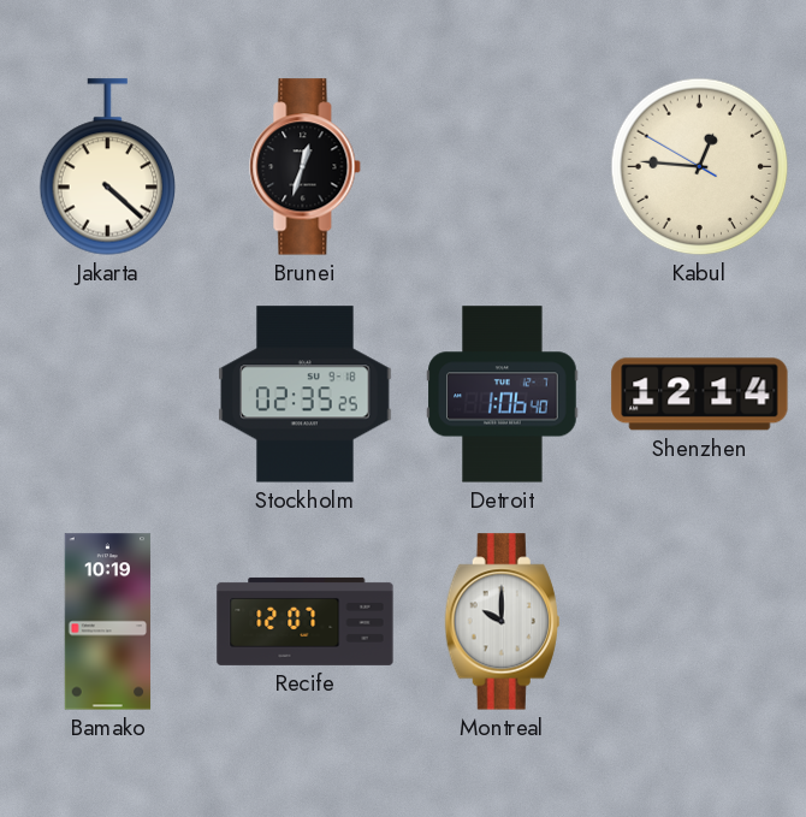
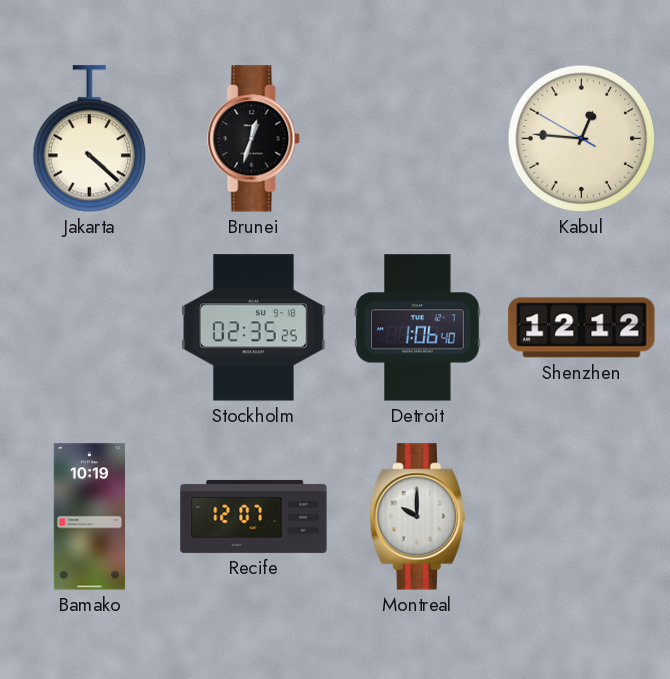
Shenzhen: 12:14 -> 12:12 (582, 328)
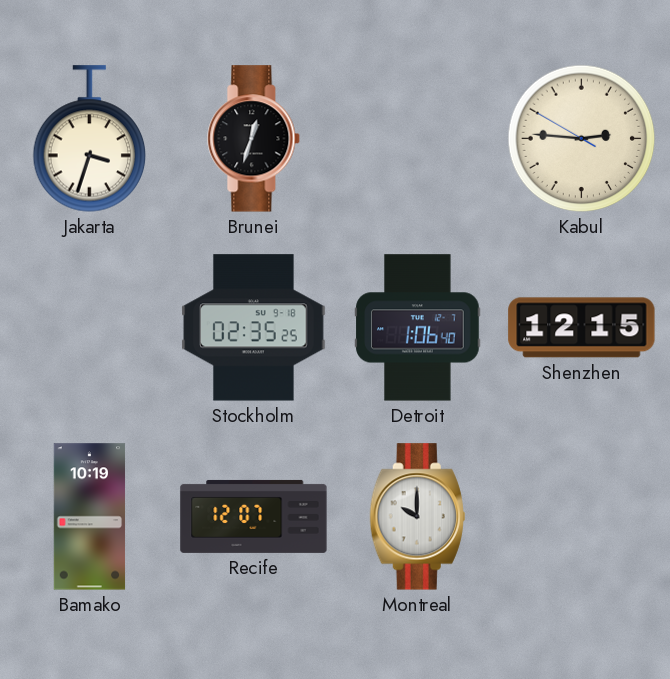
Jakarta: 4:22 -> 3:33 (90, 139)
Kabul: 12:45 -> 2:45 (582, 139)
Shenzhen: 12:12 -> 12:15 (582, 328)
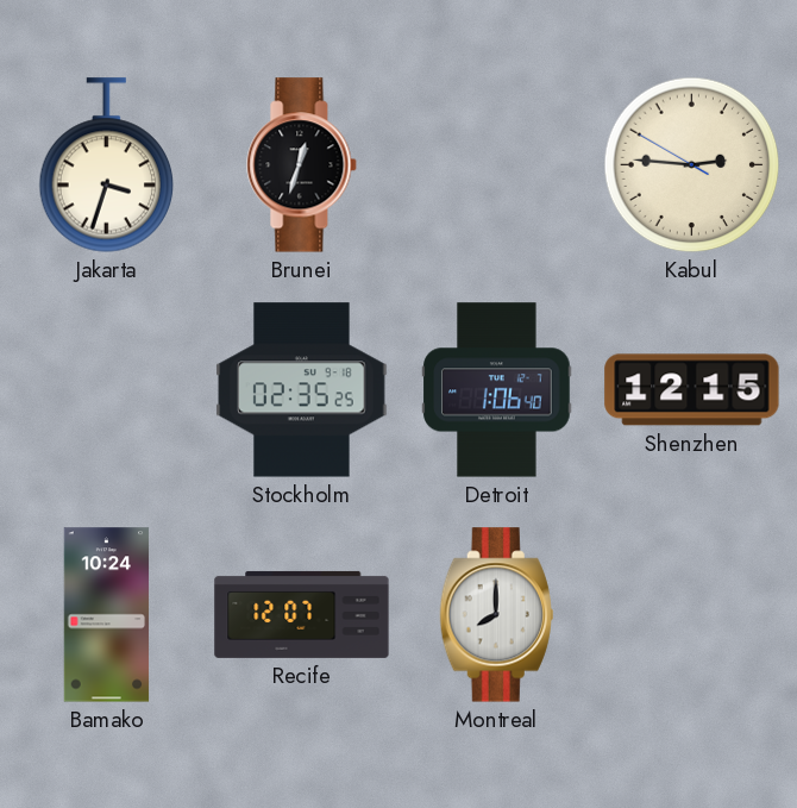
Bamako: 10:19 -> 10:24 (107, 615)
Montreal: 10:00 -> 8:00 (496, 615)
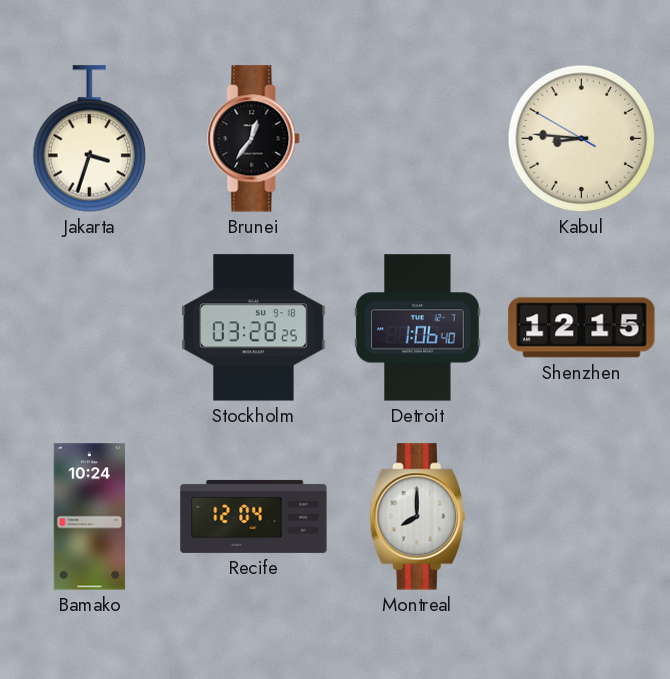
Brunei: 12:33 -> 12:36 (254, 139)
Kabul: 2:45 -> 8:45 (582, 139)
Stockholm: 02:35 -> 03:28 (254, 328)
Recife: 12:07 -> 12:04 (254, 516)
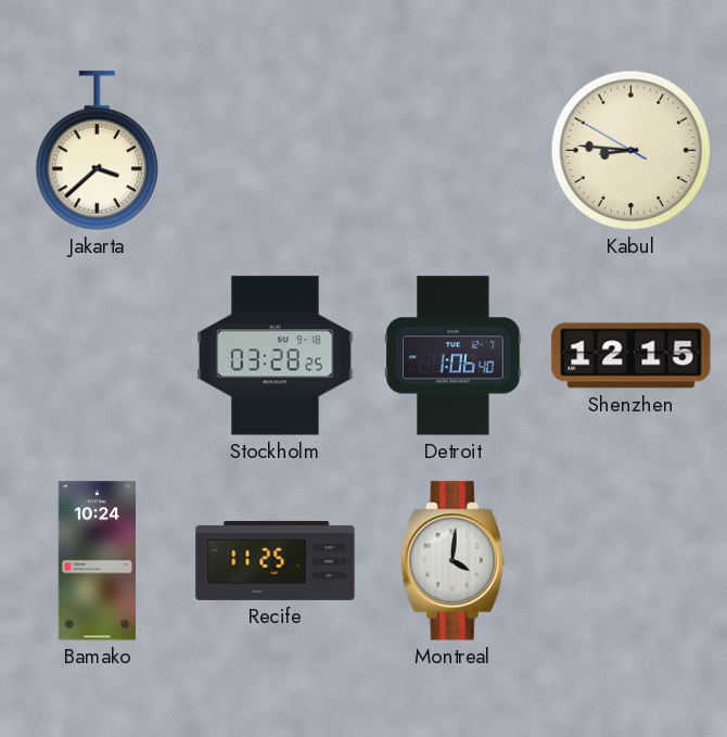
Jakarta: 3:33 -> 3:38 (98, 151)
Brunei: 12:36 -> none (254, 139)
Recife: 12:04 -> 11:25 (276, 560)
Montreal: 8:00 -> 4:01 (452, 561)
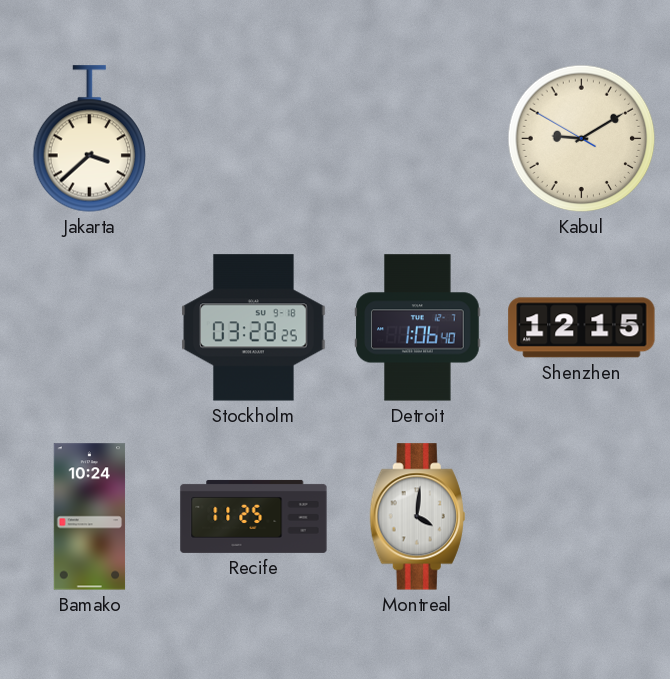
Kabul: 8:45 -> 9:09 (582, 139)
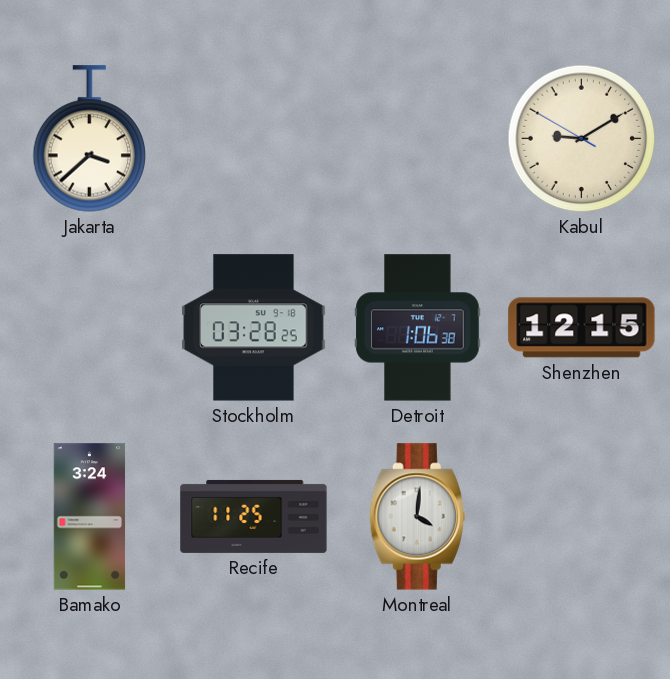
Detroit: 1:06:40 -> 1:06:38 (418, 328)
Bamako: 10:24 -> 3:24 (90, 517)
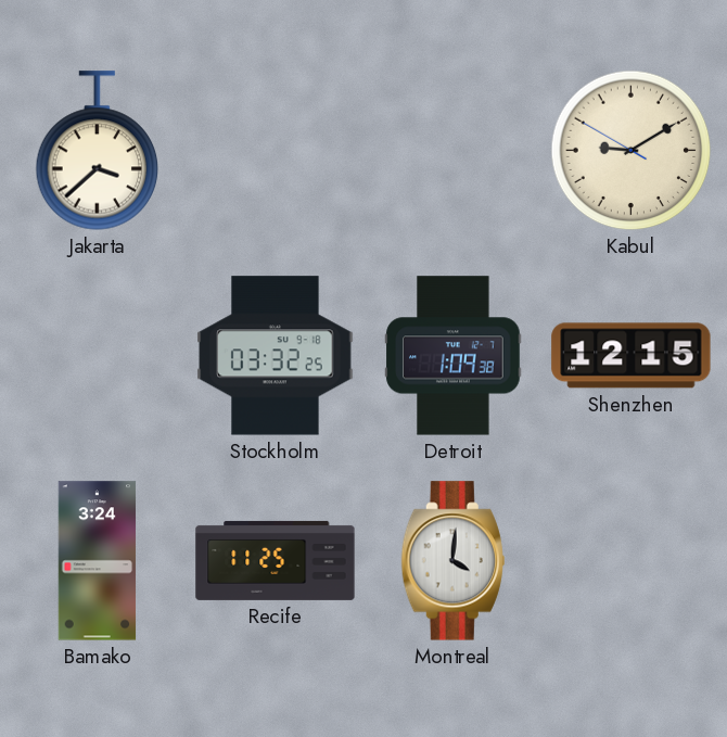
Stockholm: 03:28 -> 03:32 (276, 356)
Detroit: 1:06 -> 1:09 (454, 356)
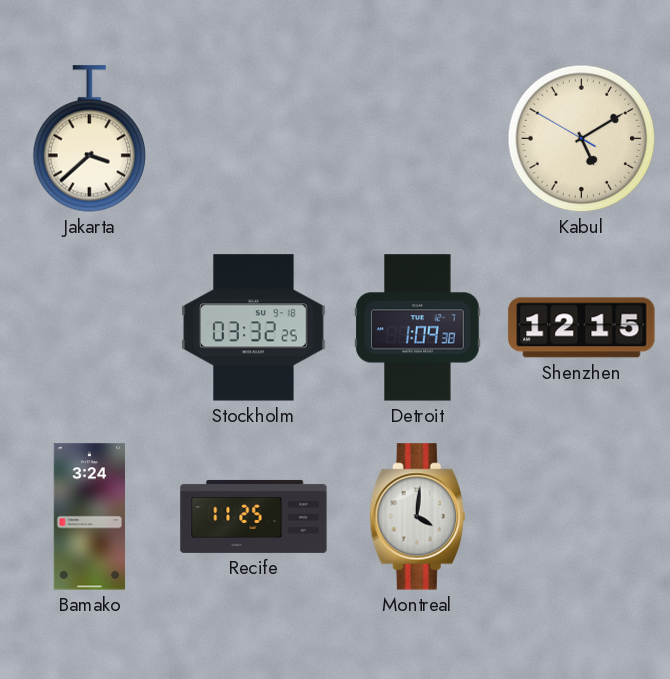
Kabul: 9:09 -> 5:09 (582, 139)
